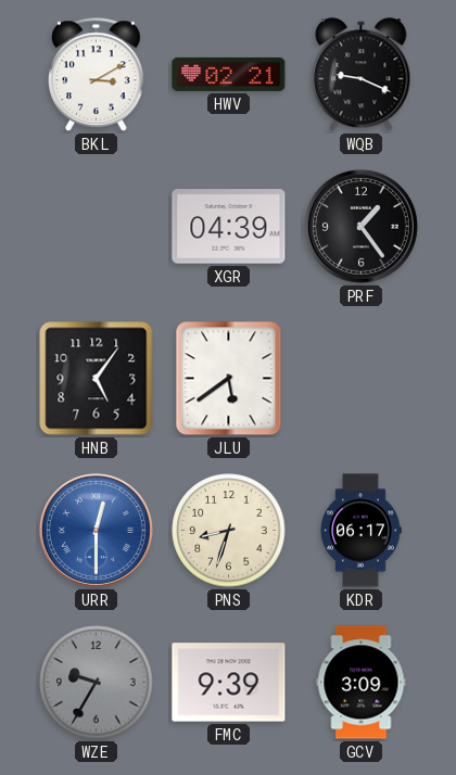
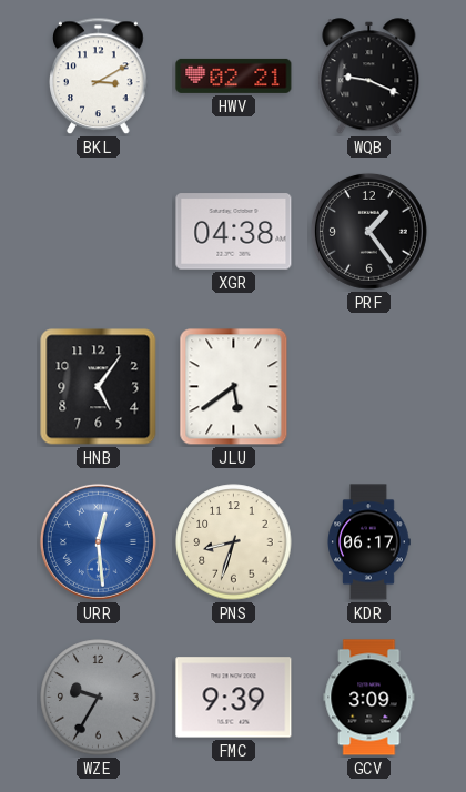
XGR: 04:39 -> 04:38 (234, 232)
URR: 12:30 -> 12:29 (98, 541)
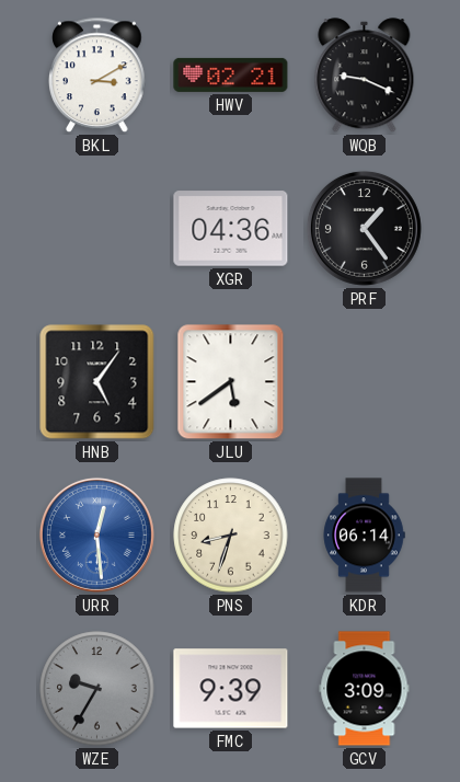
XGR: 04:38 -> 04:36 (231, 229)
KDR: 06:17 -> 06:14 (364, 536)
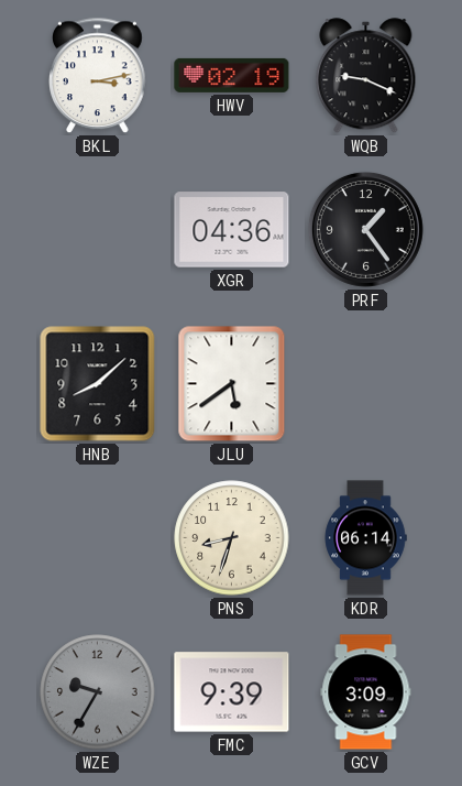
BKL: 3:10 -> 3:13 (98, 76)
HWV: 02:21 -> 02:19 (232, 75)
HNB: 5:06 -> 8:08 (98, 384)
URR: 12:29 -> none (96, 534)
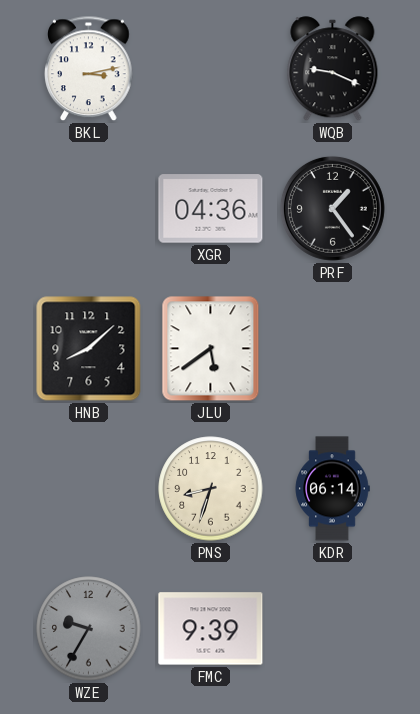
HWV: 02:19 -> none (232, 75)
GCV: 3:09 -> none (366, 692)
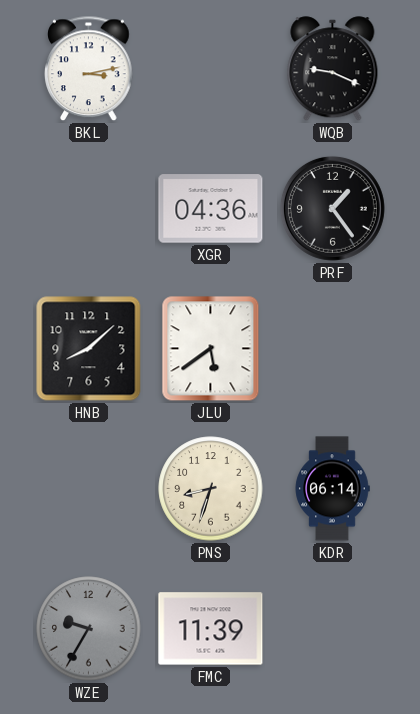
FMC: 9:39 -> 11:39 (211, 629)
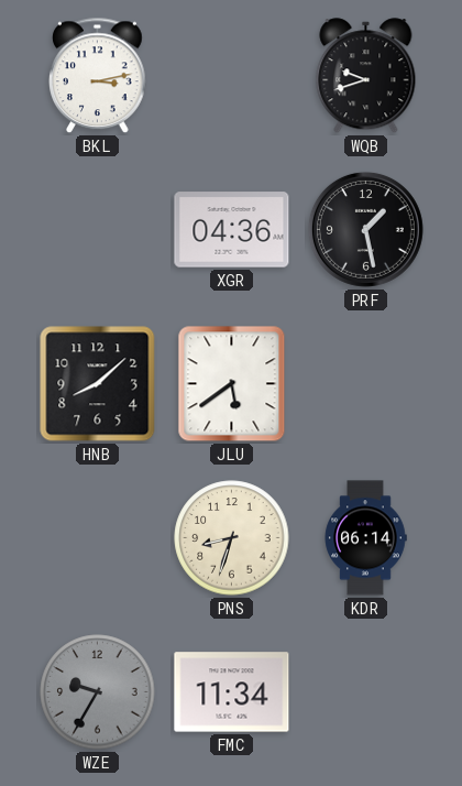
WQB: 9:19 -> 9:42 (366, 76)
PRF: 1:24 -> 1:28 (365, 229)
FMC: 11:39 -> 11:34 (232, 692)
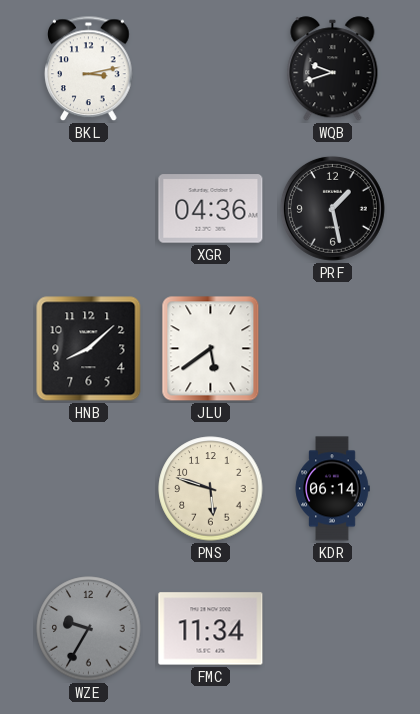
PNS: 8:33 -> 5:48 (211, 489)
